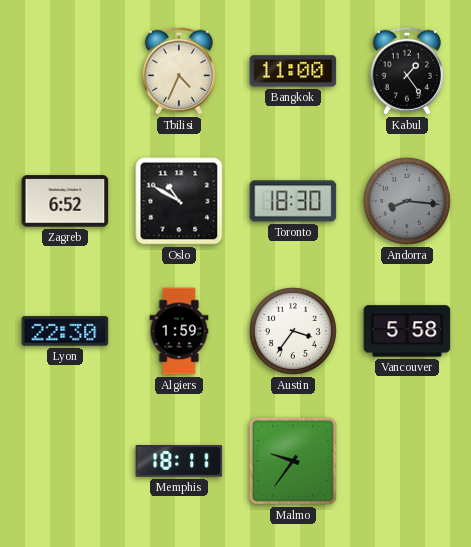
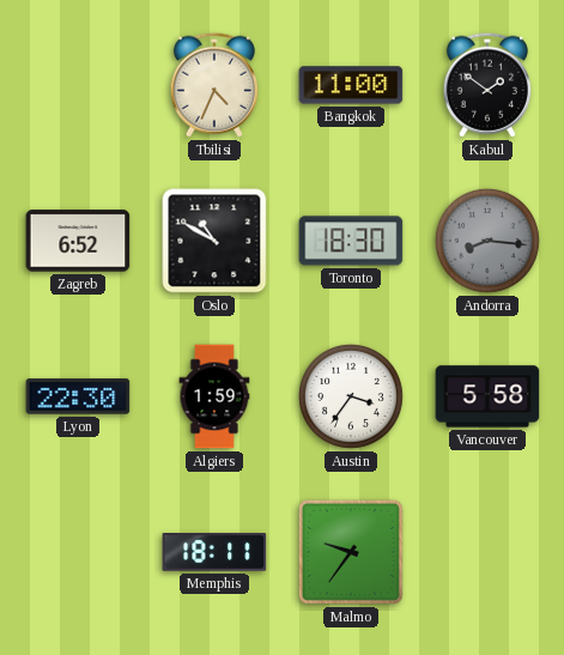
Kabul: 1:24 -> 1:51 (487, 85)
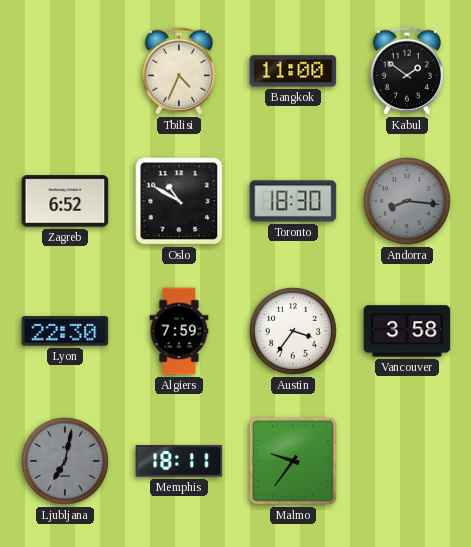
Algiers: 1:59 -> 7:59 (179, 331)
Vancouver: 5:58 -> 3:58 (407, 331)
Ljubljana: none -> 7:02 (65, 461)
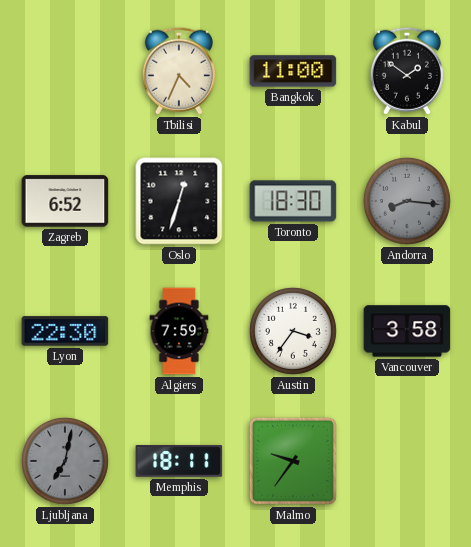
Oslo: 10:50 -> 12:33 (179, 201)
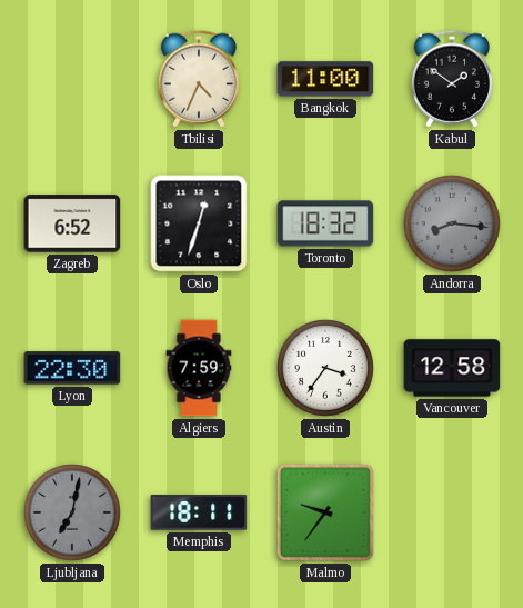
Toronto: 18:30 -> 18:32 (325, 223)
Vancouver: 3:58 -> 12:58 (452, 368)
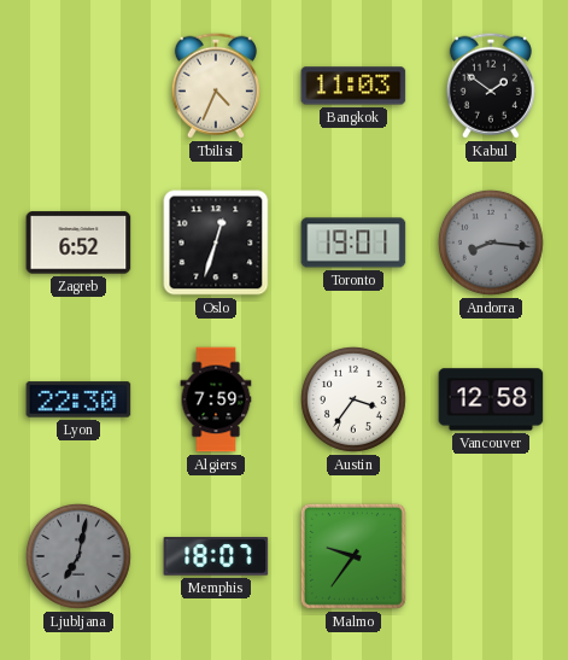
Bangkok: 11:00 -> 11:03 (353, 86)
Toronto: 18:32 -> 19:01 (353, 243)
Memphis: 18:11 -> 18:07 (216, 556)
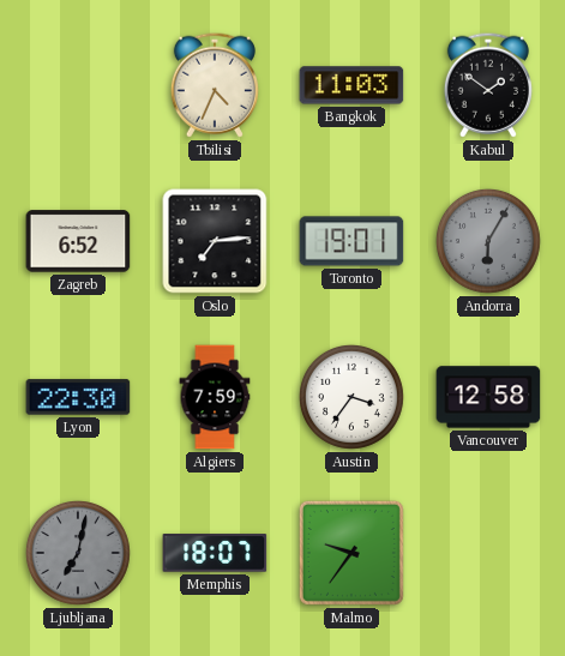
Oslo: 12:33 -> 7:14 (215, 241)
Andorra: 8:16 -> 6:05 (488, 241)
